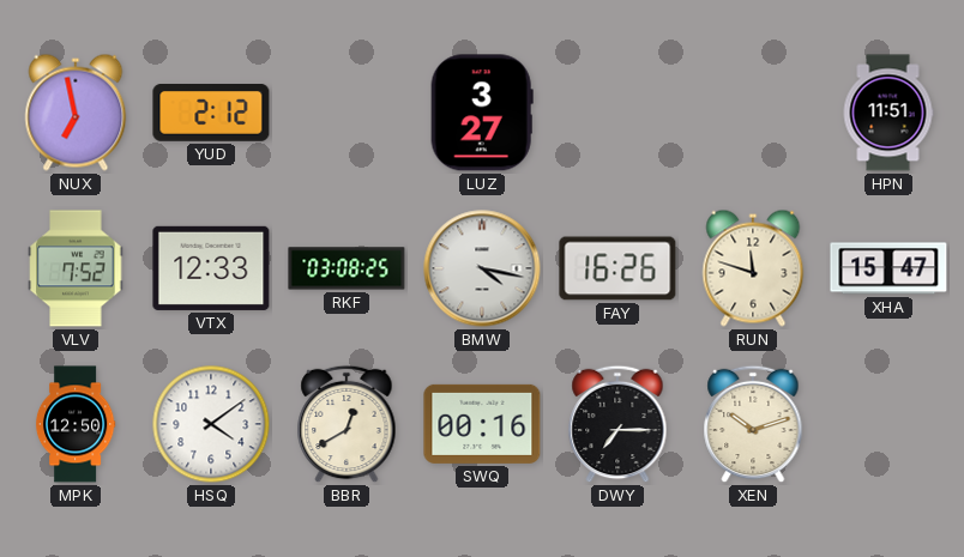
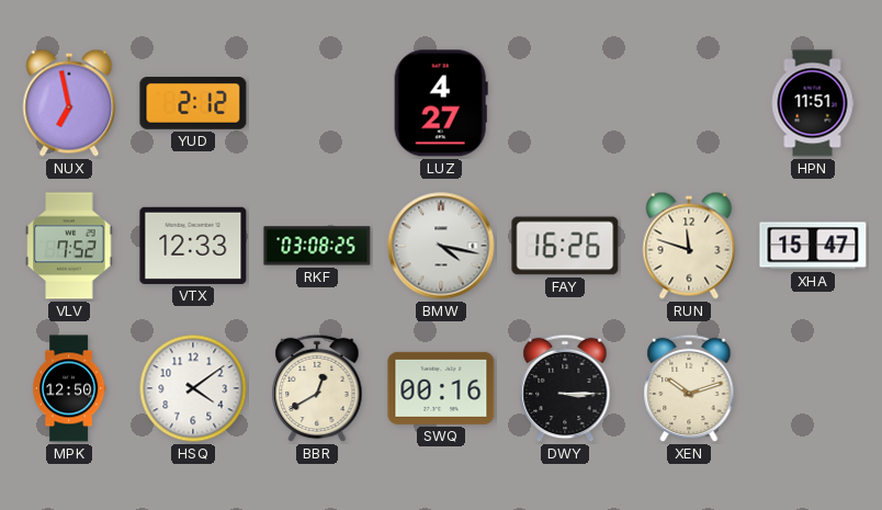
LUZ: 3:27 -> 4:27 (441, 103)
DWY: 7:15 -> 3:15 (565, 388)
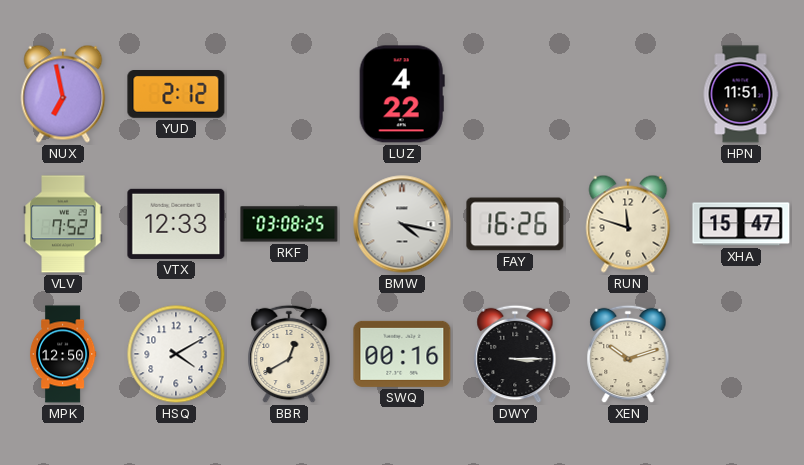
LUZ: 4:27 -> 4:22 (402, 94)
HSQ: 4:09 -> 4:10 (176, 354)
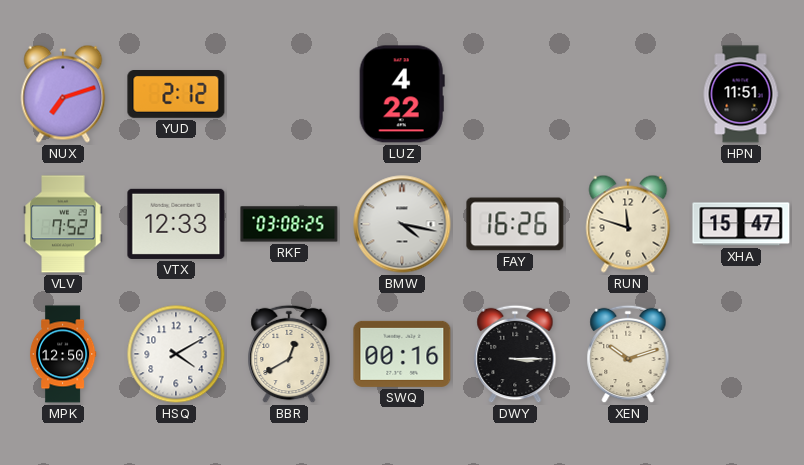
NUX: 6:58 -> 7:12 (63, 94)
